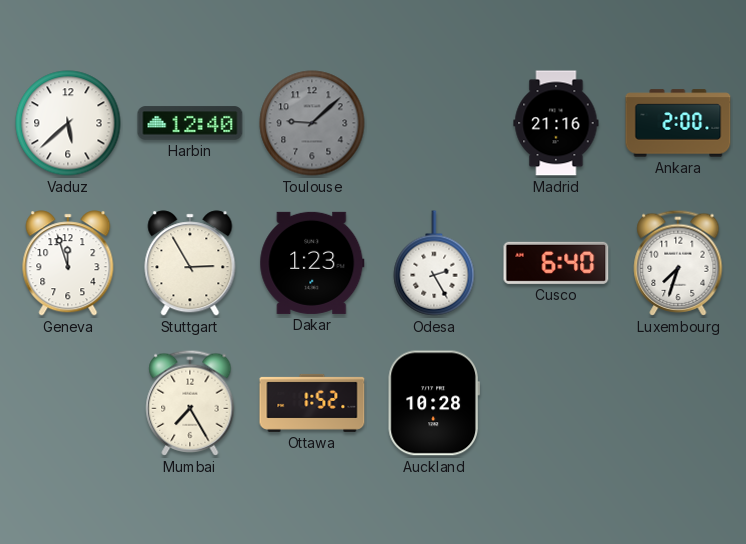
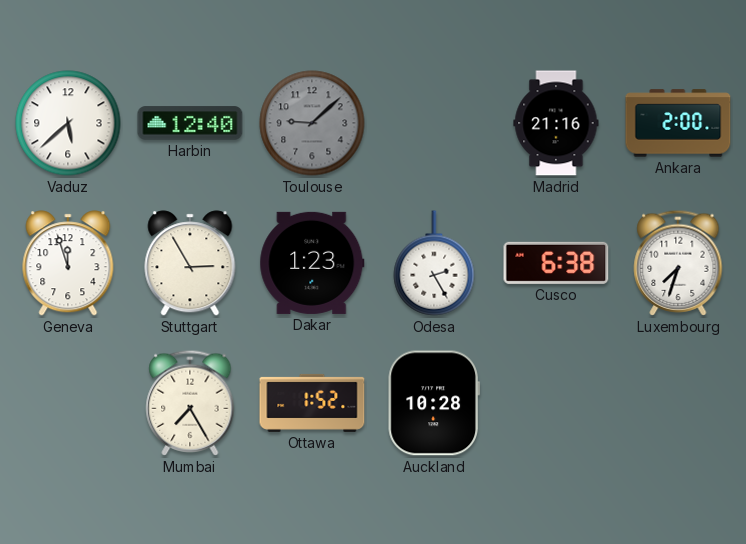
Cusco: 6:40 -> 6:38 (556, 263)
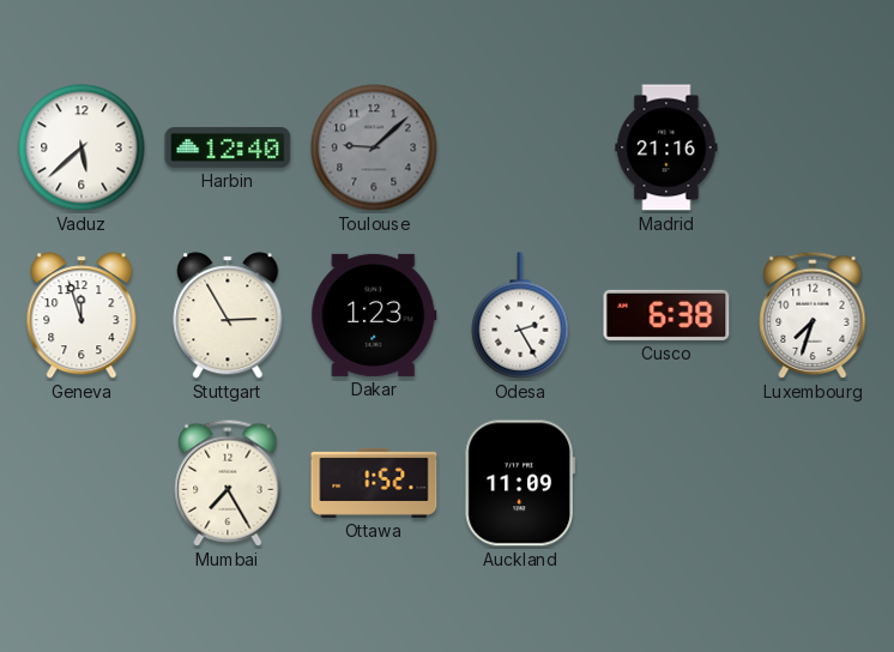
Ankara: 2:00 -> none (678, 123)
Auckland: 10:28 -> 11:09 (520, 483)
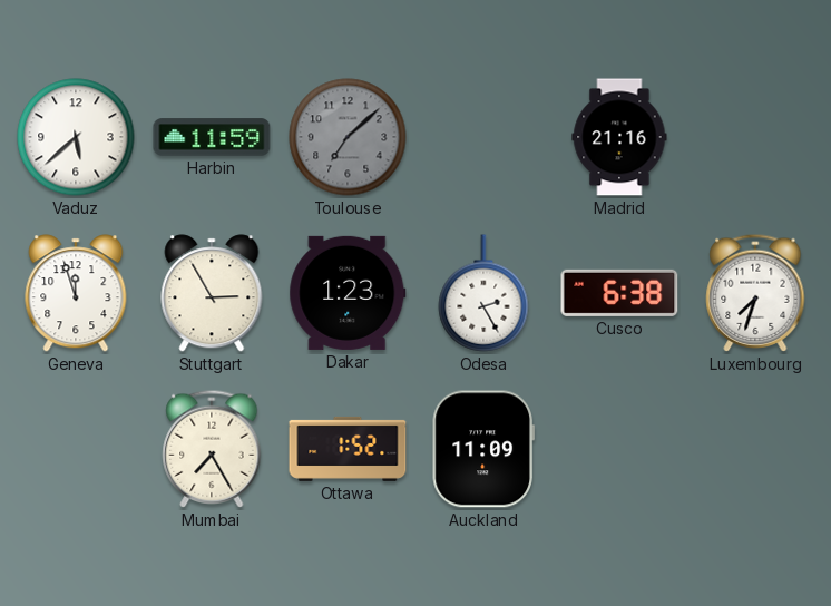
Harbin: 12:40 -> 11:59 (212, 137)
Toulouse: 9:08 -> 7:08 (348, 137)
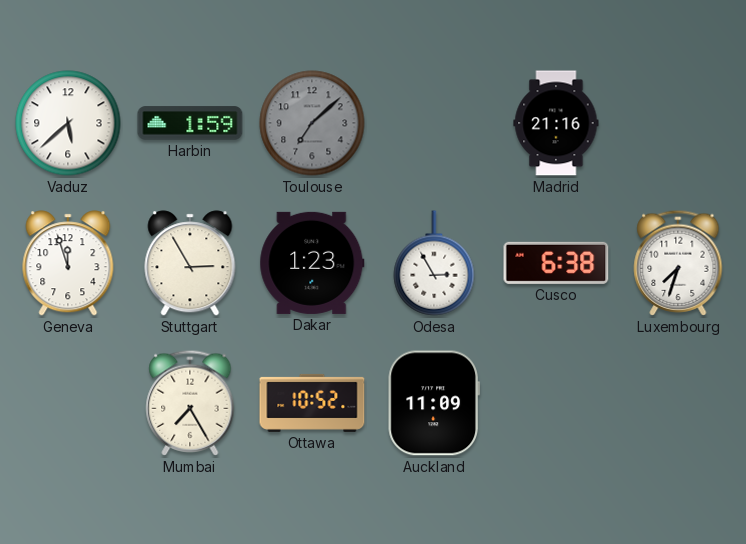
Harbin: 11:59 -> 1:59 (190, 123)
Odesa: 2:25 -> 2:55 (434, 263)
Ottawa: 1:52 -> 10:52 (312, 403)
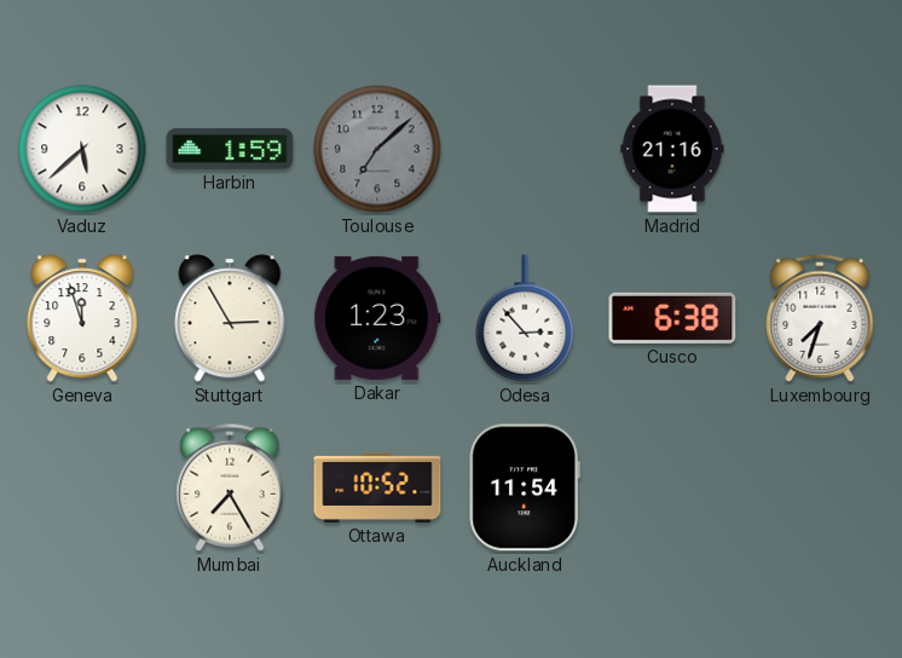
Odesa: 2:55 -> 2:53 (525, 318)
Auckland: 11:09 -> 11:54 (525, 487)
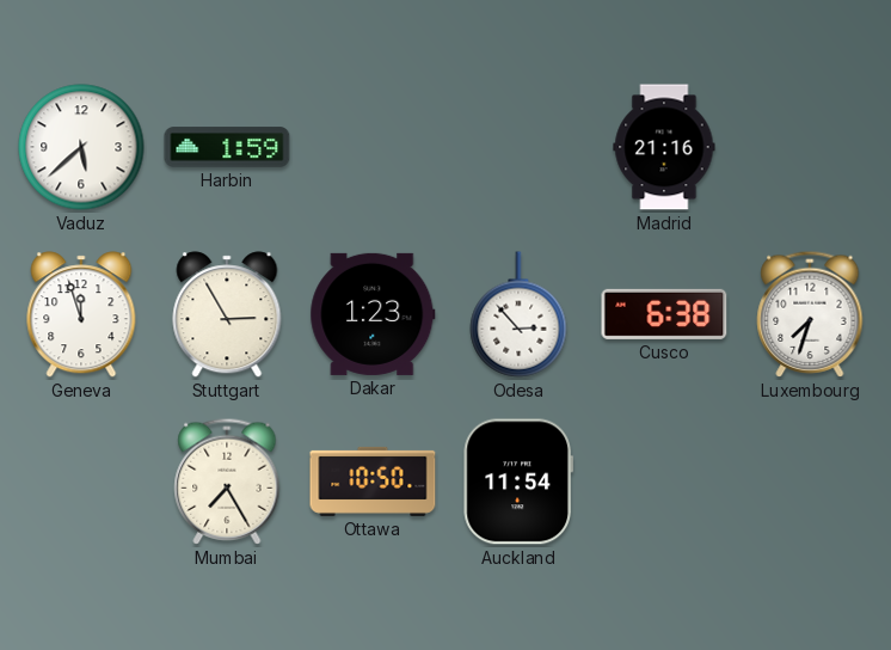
Toulouse: 7:08 -> none (377, 149)
Ottawa: 10:52 -> 10:50 (373, 482)
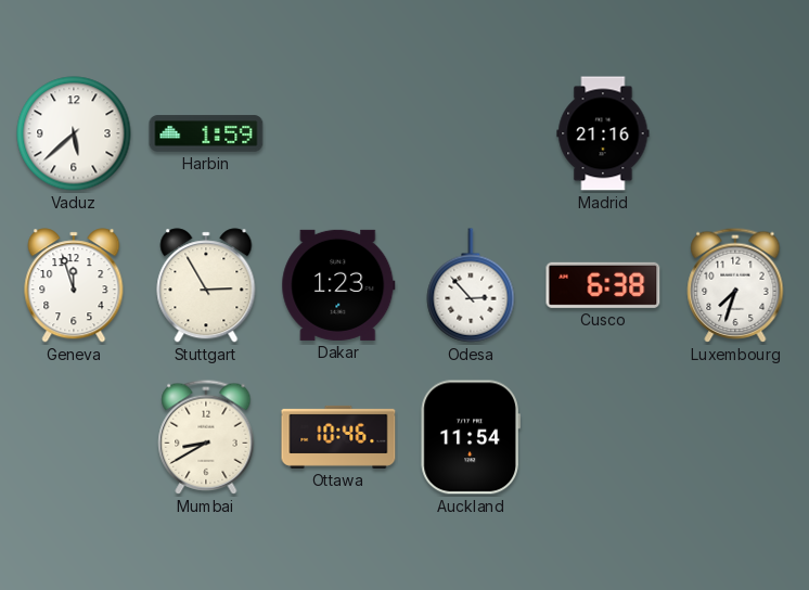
Mumbai: 7:25 -> 8:40 (206, 437)
Ottawa: 10:50 -> 10:46 (338, 437)
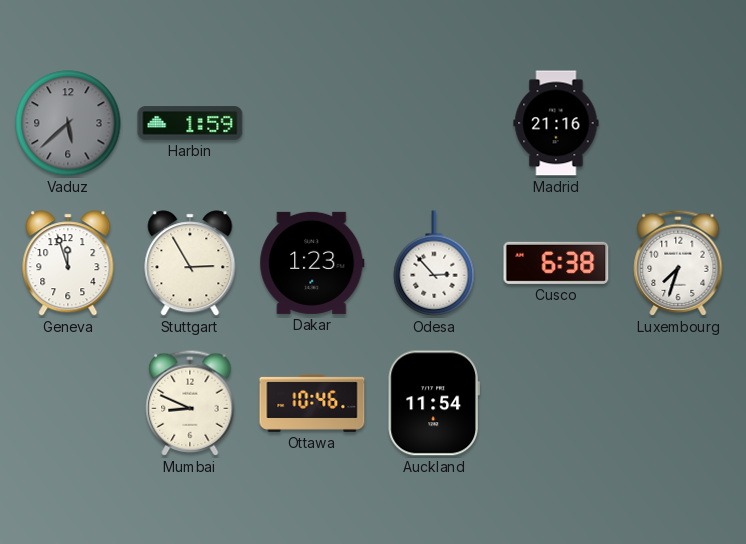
Vaduz dial: white -> grey (68, 123)
Mumbai: 8:40 -> 8:49 (190, 403)
